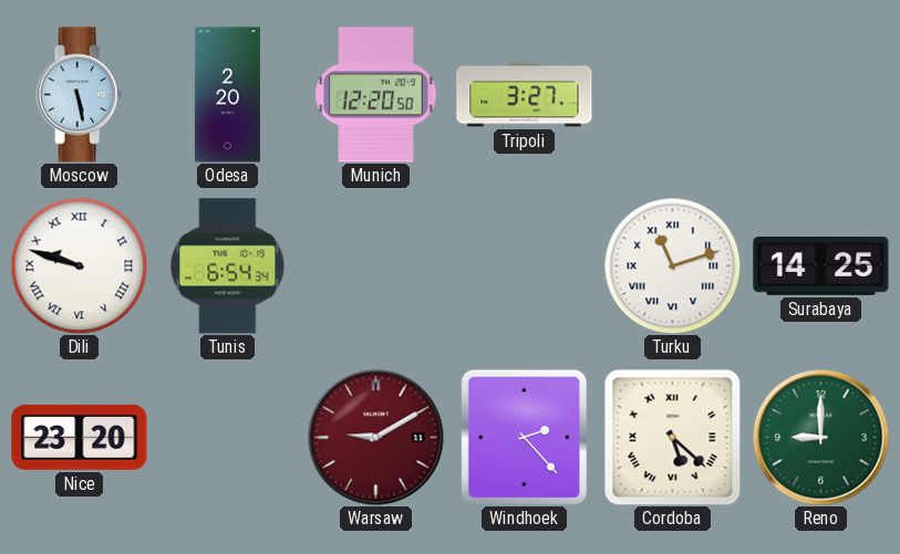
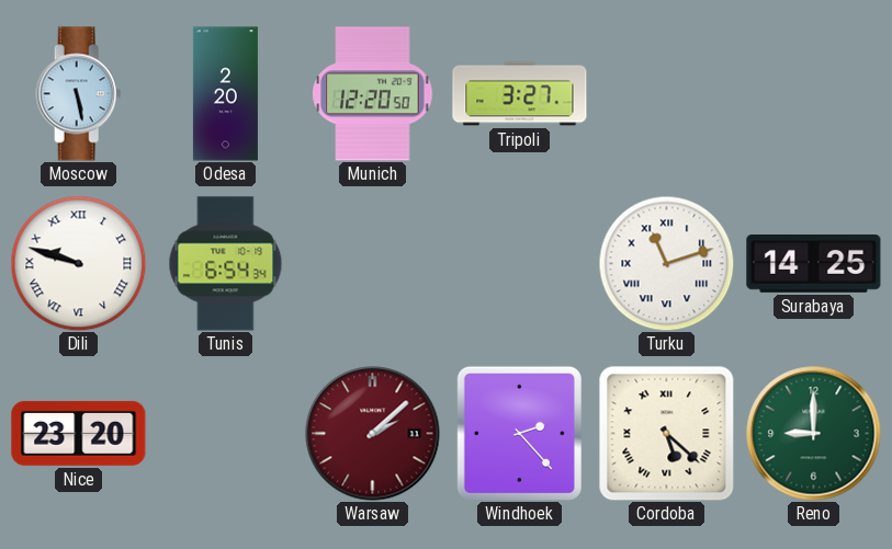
Warsaw: 9:10 -> 2:08 (373, 434)
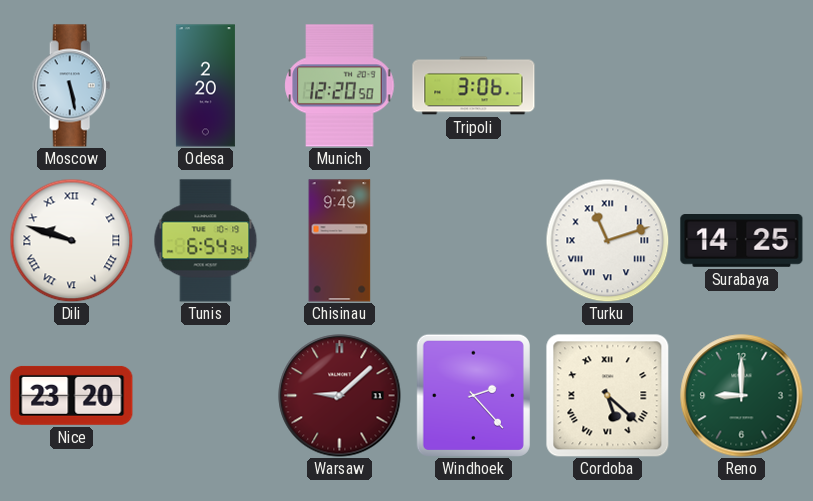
Tripoli: 3:27 -> 3:06 (474, 86)
Chisinau: none -> 9:49 (340, 241)
Warsaw: 2:08 -> 9:08 (340, 396)
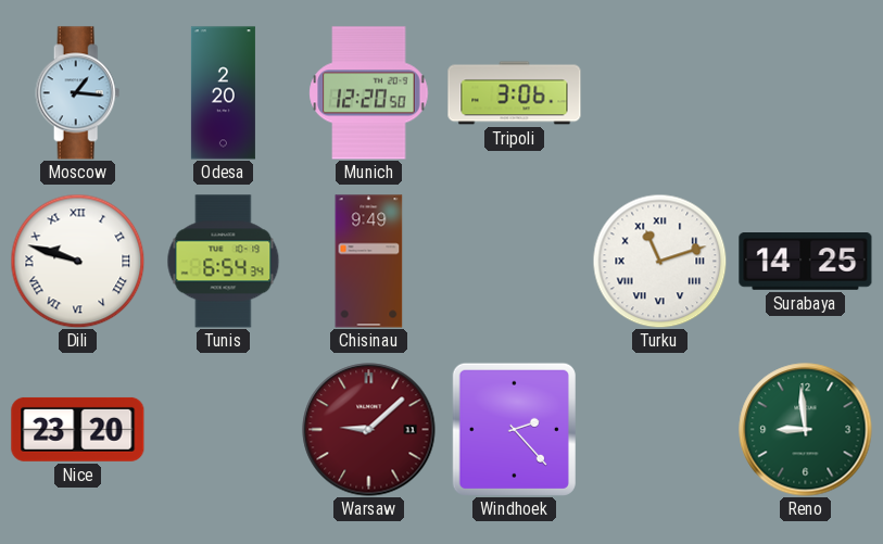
Moscow: 5:28 -> 1:16 (78, 93)
Cordoba: 5:22 -> none (607, 395)
Reno: 9:00 -> 8:59 (806, 430)
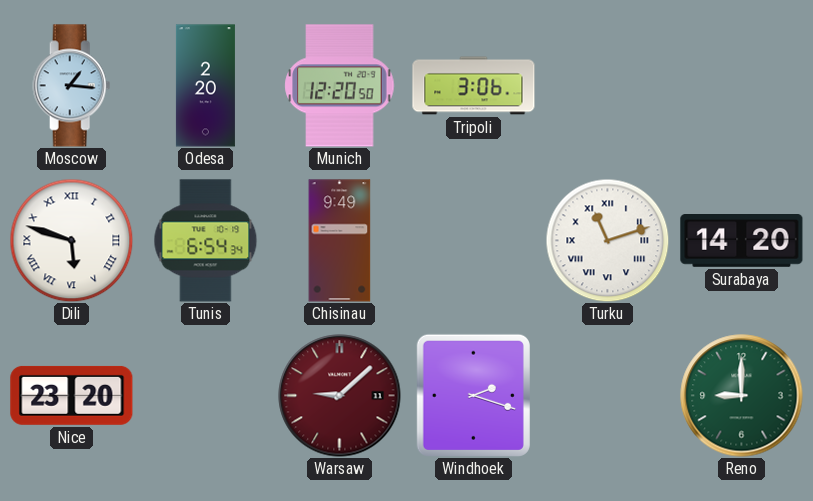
Dili: 9:48 -> 5:48 (71, 240)
Surabaya: 14:25 -> 14:20 (742, 241)
Windhoek: 2:23 -> 2:18 (473, 395)
Reno: 8:59 -> 9:00 (742, 396)
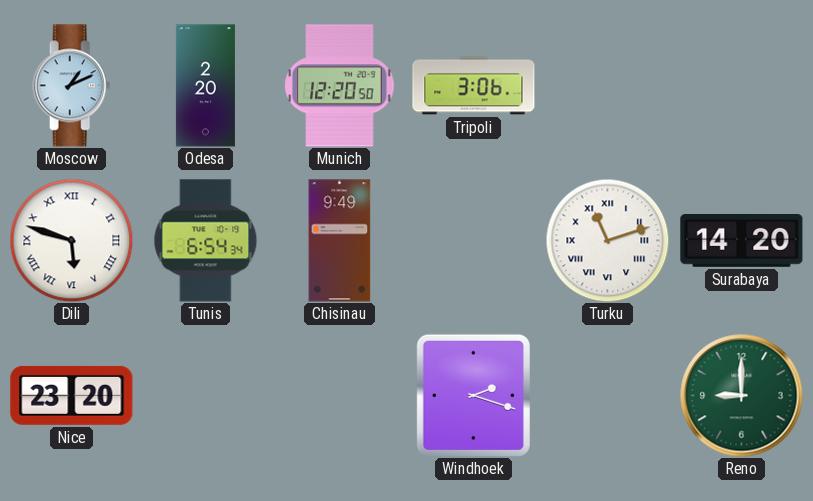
Moscow: 1:16 -> 1:11 (72, 86)
Warsaw: 9:08 -> none (340, 396)
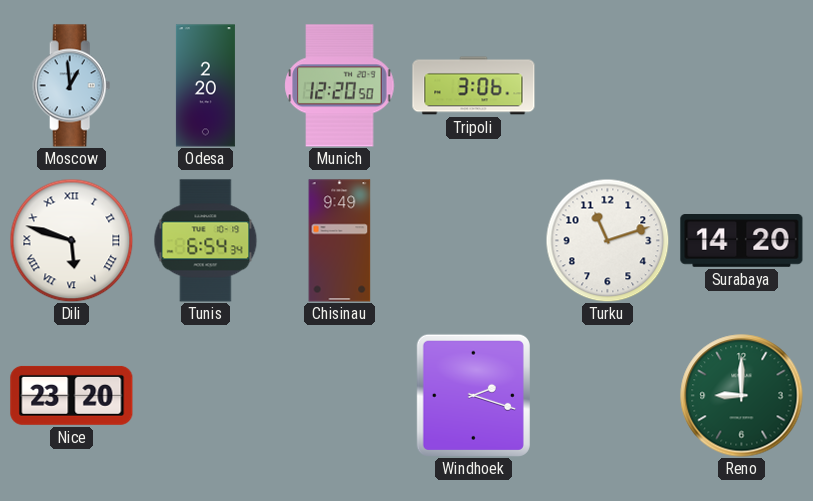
Moscow: 1:11 -> 12:59 (72, 86)
Turku numerals: Roman -> Arabic (607, 240)
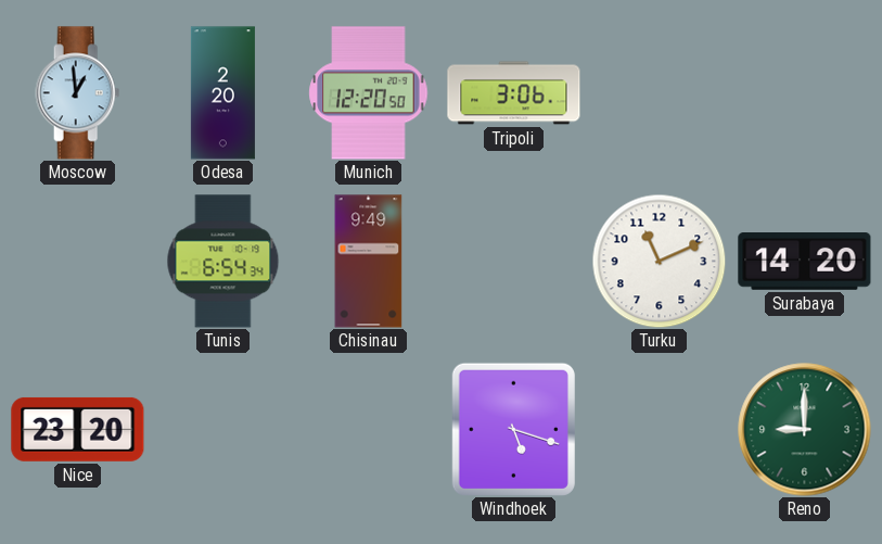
Dili: 5:48 -> none (71, 240)
Turku: 11:12 -> 11:11 (659, 261)
Windhoek: 2:18 -> 5:18 (513, 429)
